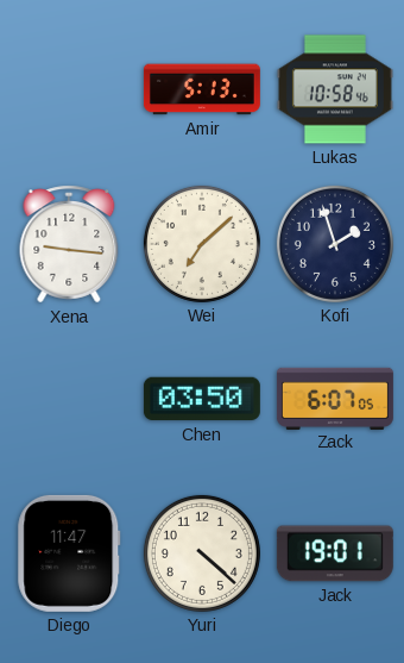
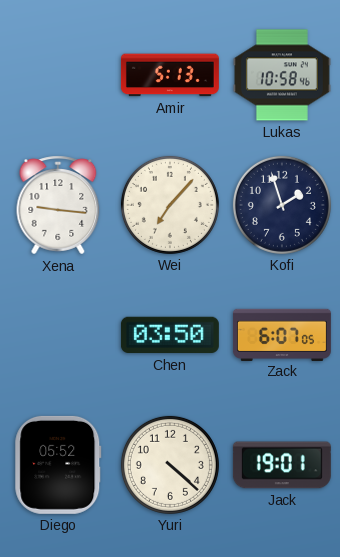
Wei: 7:08 -> 7:07 (170, 205)
Diego: 11:47 -> 05:52 (58, 465)
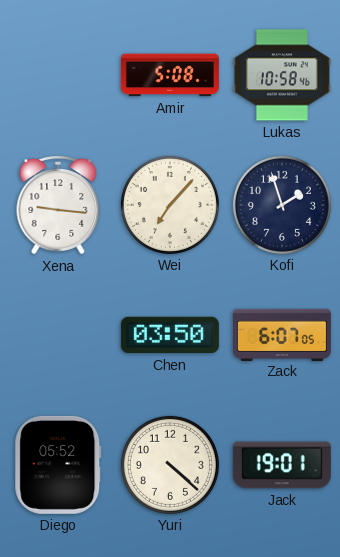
Amir: 5:13 -> 5:08 (170, 75)
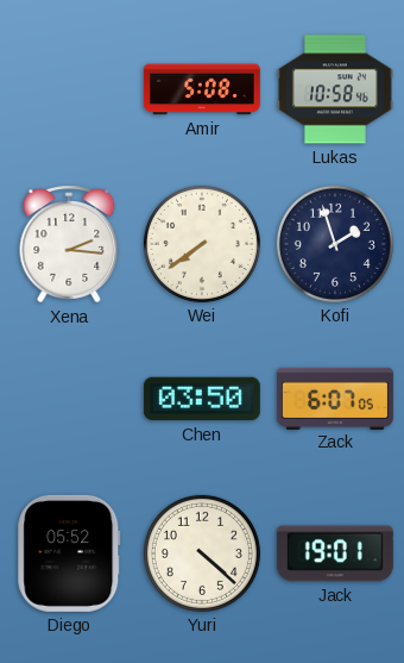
Xena: 9:16 -> 2:16 (69, 244)
Wei: 7:07 -> 7:39 (202, 244)
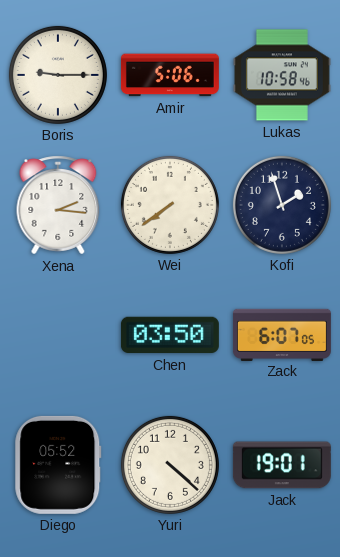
Boris: none -> 9:15 (58, 75)
Amir: 5:08 -> 5:06 (170, 75)
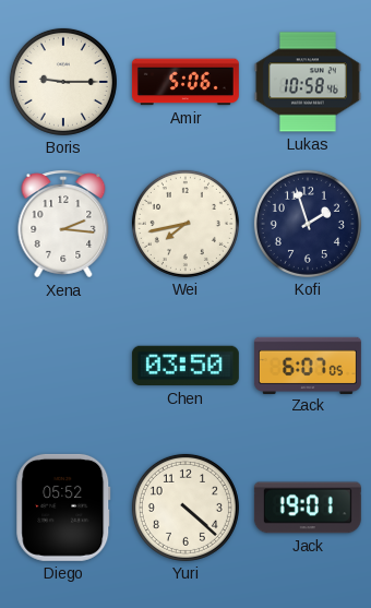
Wei: 7:39 -> 7:43 (185, 224)
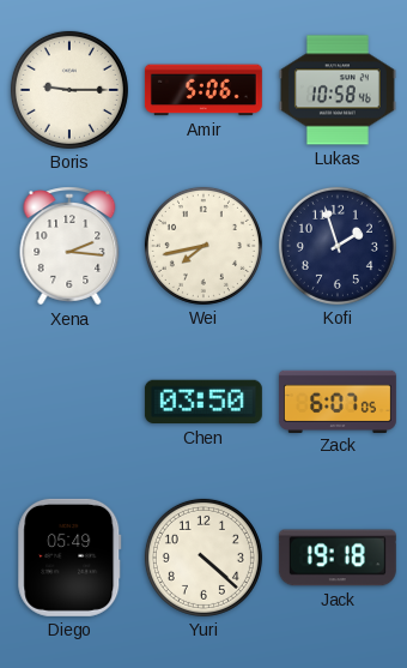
Diego: 05:52 -> 05:49 (69, 558)
Jack: 19:01 -> 19:18 (338, 558)
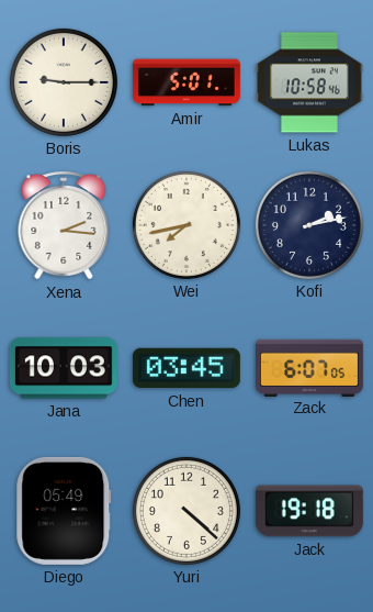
Amir: 5:06 -> 5:01 (187, 82)
Kofi: 1:57 -> 2:13 (309, 225)
Jana: none -> 10:03 (64, 368)
Chen: 03:50 -> 03:45 (187, 368)
